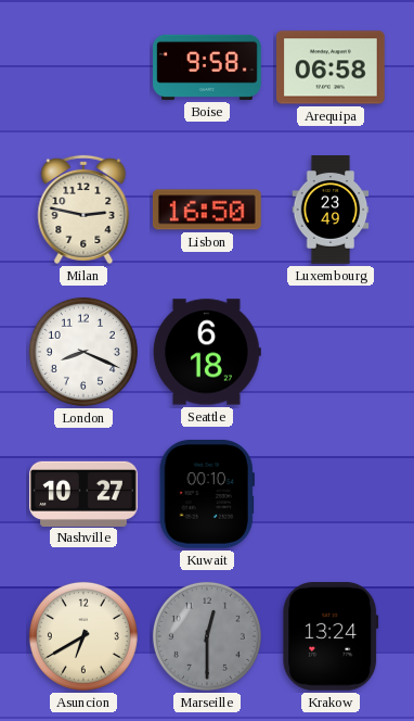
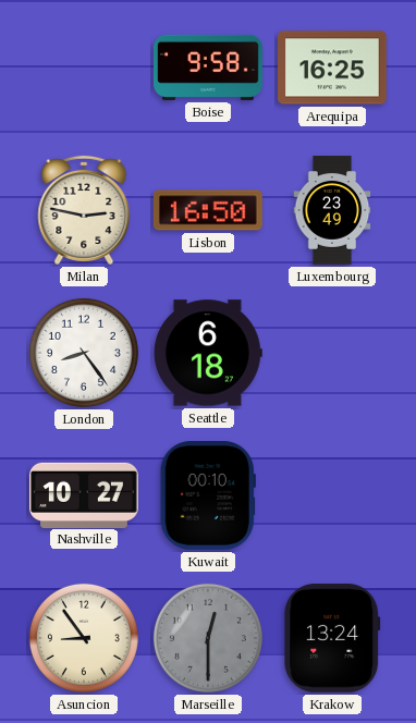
Arequipa: 06:58 -> 16:25 (333, 68)
London: 8:19 -> 8:24 (84, 353)
Asuncion: 6:40 -> 8:54 (84, 638)
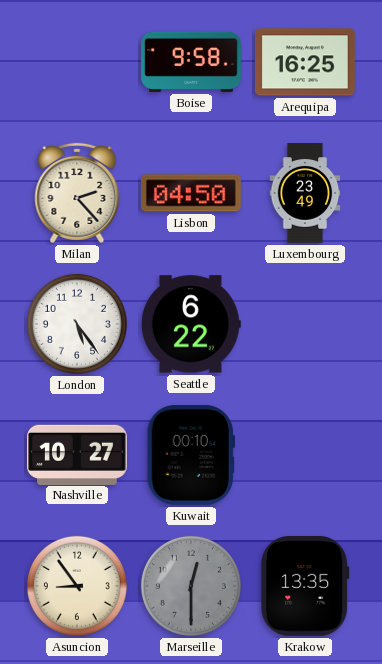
Milan: 2:47 -> 2:23 (77, 193)
Lisbon: 16:50 -> 04:50 (191, 193)
London: 8:24 -> 5:24 (77, 324)
Seattle: 6:18 -> 6:22 (191, 324)
Krakow: 13:24 -> 13:35 (305, 586)
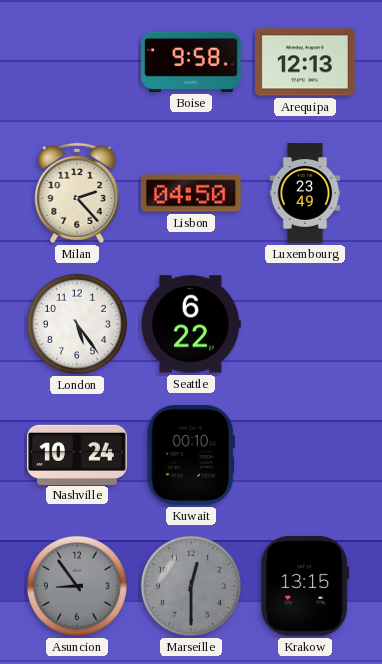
Arequipa: 16:25 -> 12:13 (306, 62)
Nashville: 10:27 -> 10:24 (77, 454)
Asuncion dial: cream -> grey (77, 586)
Krakow: 13:35 -> 13:15 (305, 586)
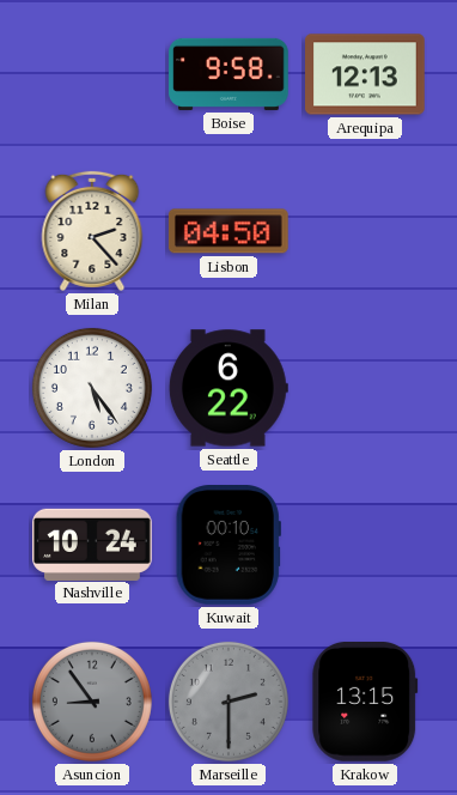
Luxembourg: 23:49 -> none (305, 193)
Marseille: 12:30 -> 2:30 (228, 702)
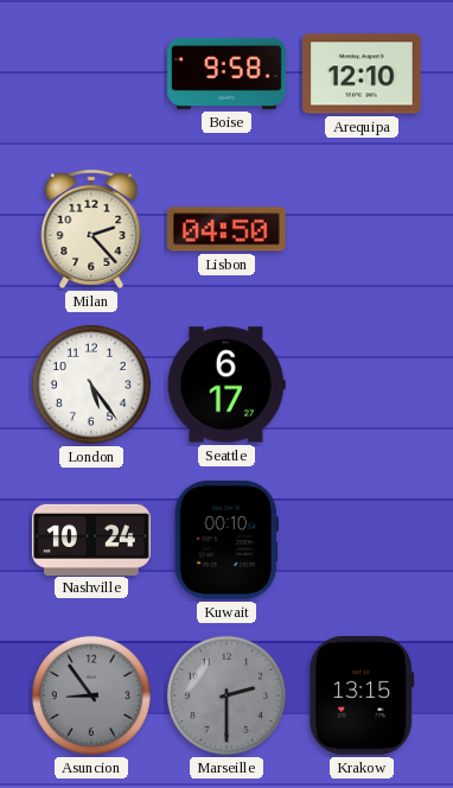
Arequipa: 12:13 -> 12:10 (363, 74)
Seattle: 6:22 -> 6:17 (226, 385)
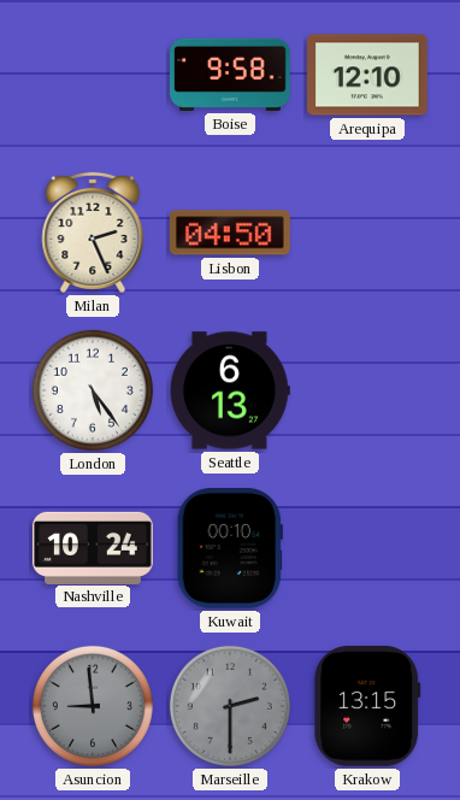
Milan: 2:23 -> 2:26 (93, 233)
Seattle: 6:17 -> 6:13 (230, 390)
Asuncion: 8:54 -> 8:59 (93, 706)
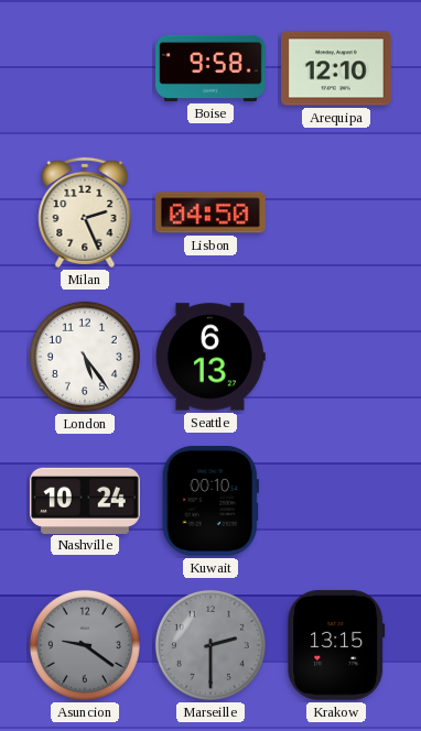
Asuncion: 8:59 -> 9:21 (85, 645)
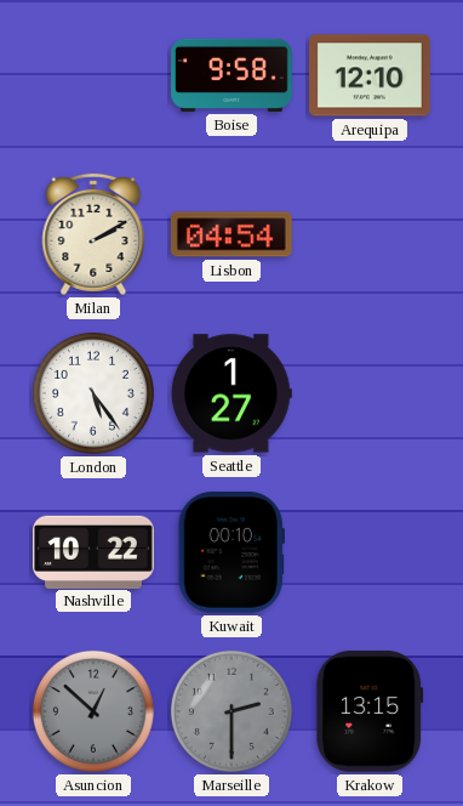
Milan: 2:26 -> 2:10 (93, 234)
Lisbon: 04:50 -> 04:54 (232, 234)
Seattle: 6:13 -> 1:27 (232, 393)
Nashville: 10:24 -> 10:22 (93, 551)
Asuncion: 9:21 -> 12:52 (93, 711)
